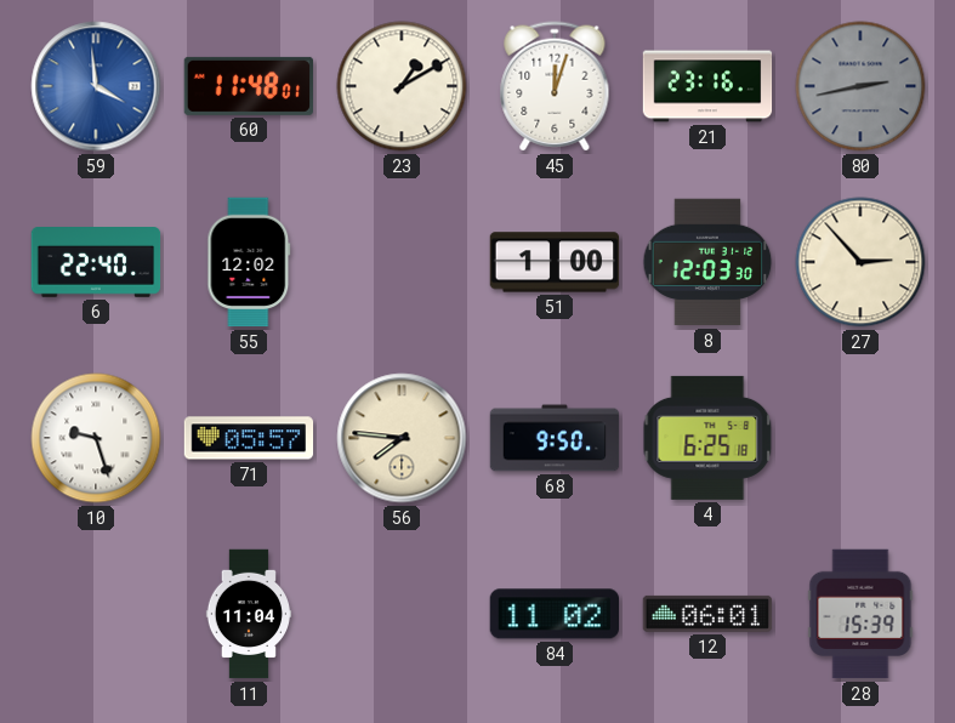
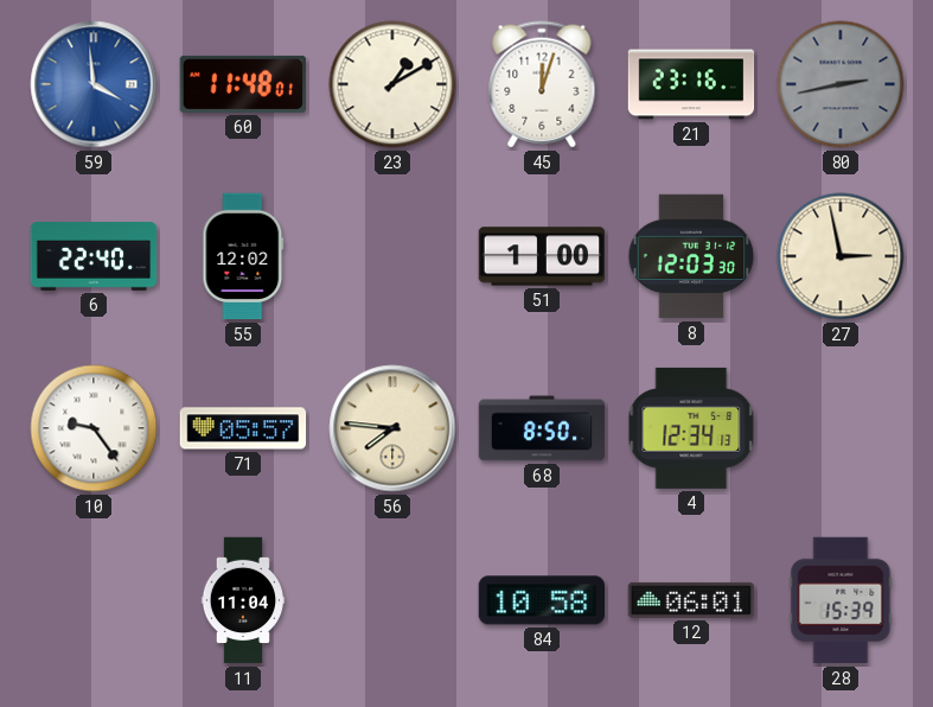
27: 2:53 -> 2:58 (841, 256)
10: 9:27 -> 9:24 (94, 428)
68: 9:50 -> 8:50 (542, 428)
4: 6:25 -> 12:34 (691, 428)
84: 11:02 -> 10:58 (541, 600)
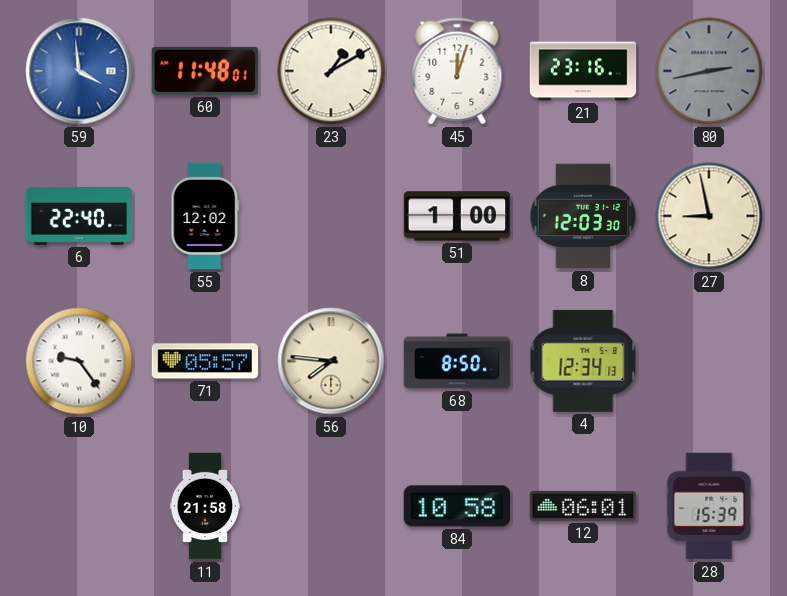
27: 2:58 -> 8:58 (709, 216)
11: 11:04 -> 21:58 (205, 506)
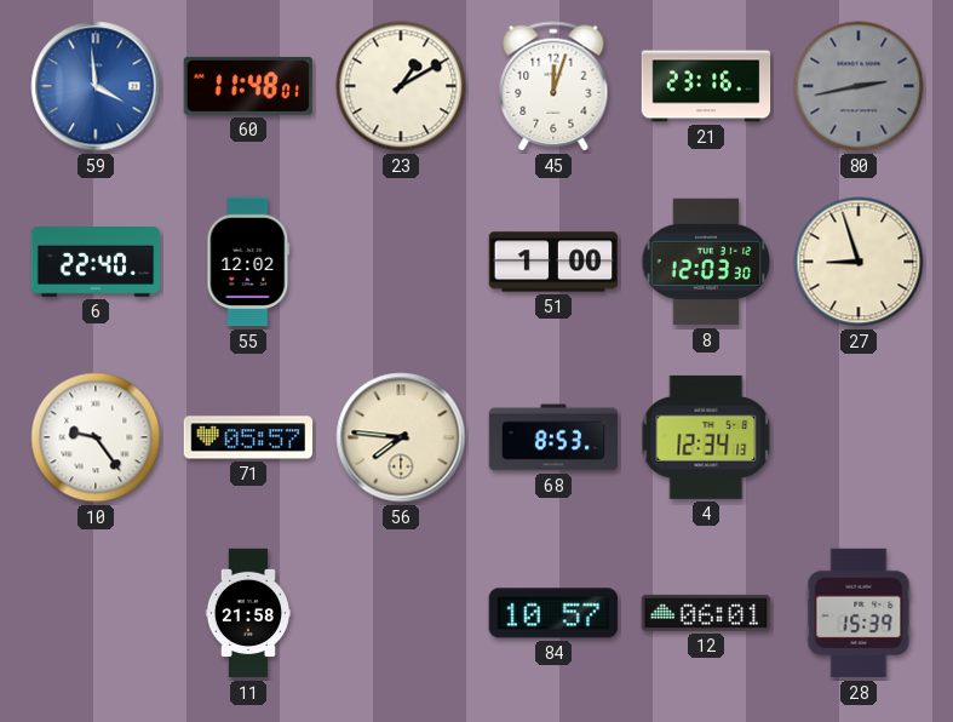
27: 8:58 -> 8:57 (859, 262)
68: 8:50 -> 8:53 (553, 437)
84: 10:58 -> 10:57 (552, 613)
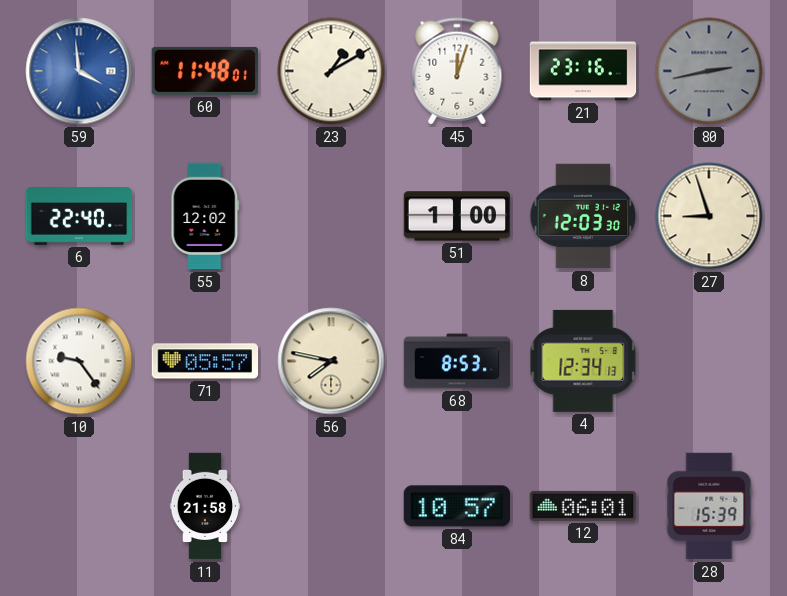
56: 7:46 -> 7:47 (331, 361)
